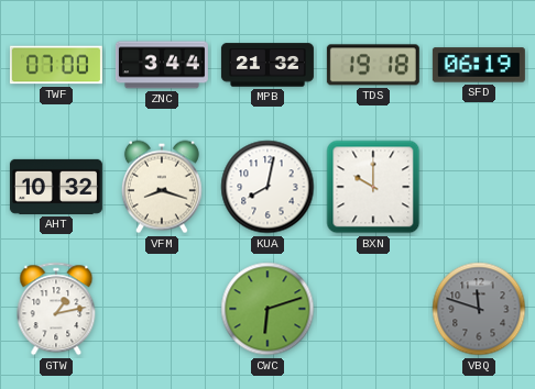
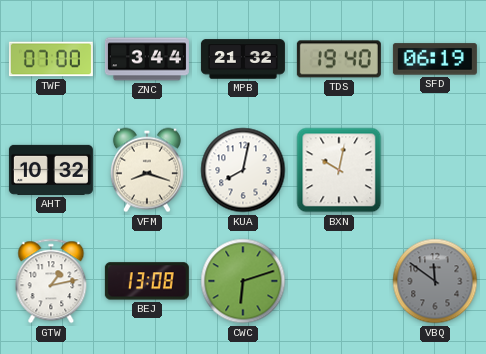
TDS: 19:18 -> 19:40 (339, 59)
BXN: 10:00 -> 10:02 (339, 170)
BEJ: none -> 13:08 (147, 281)
VBQ: 11:48 -> 11:51 (435, 281)
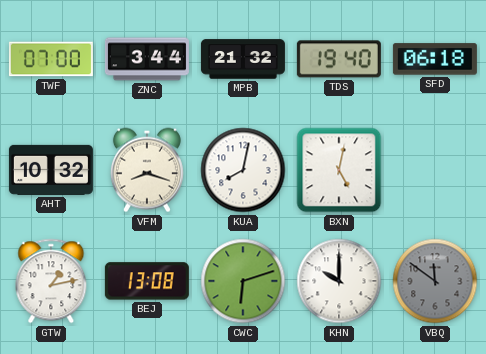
SFD: 06:19 -> 06:18 (435, 59)
BXN: 10:02 -> 5:02 (339, 170)
KHN: none -> 10:00 (339, 281)
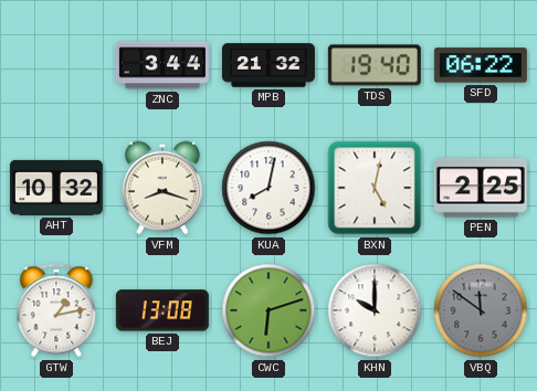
TWF: 07:00 -> none (51, 59)
SFD: 06:18 -> 06:22 (481, 65)
PEN: none -> 2:25 (481, 188)
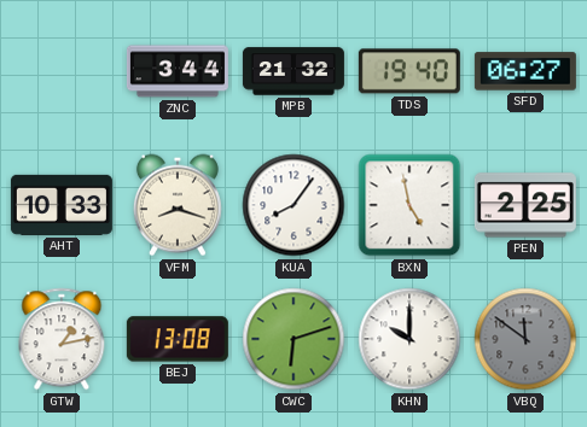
SFD: 06:22 -> 06:27 (525, 71)
AHT: 10:32 -> 10:33 (62, 205)
KUA: 8:02 -> 8:06 (293, 205)
BXN: 5:02 -> 4:58 (409, 205)
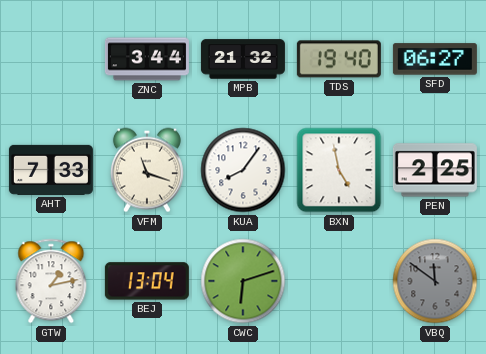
AHT: 10:33 -> 7:33 (51, 170)
VFM: 8:18 -> 11:18 (147, 170)
BEJ: 13:08 -> 13:04 (147, 281)
KHN: 10:00 -> none (409, 339)
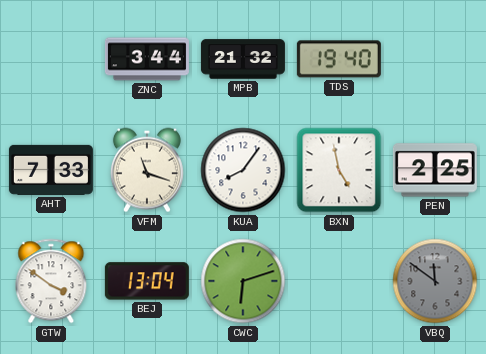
SFD: 06:27 -> none (435, 59)
GTW: 1:13 -> 3:51 (51, 281)
